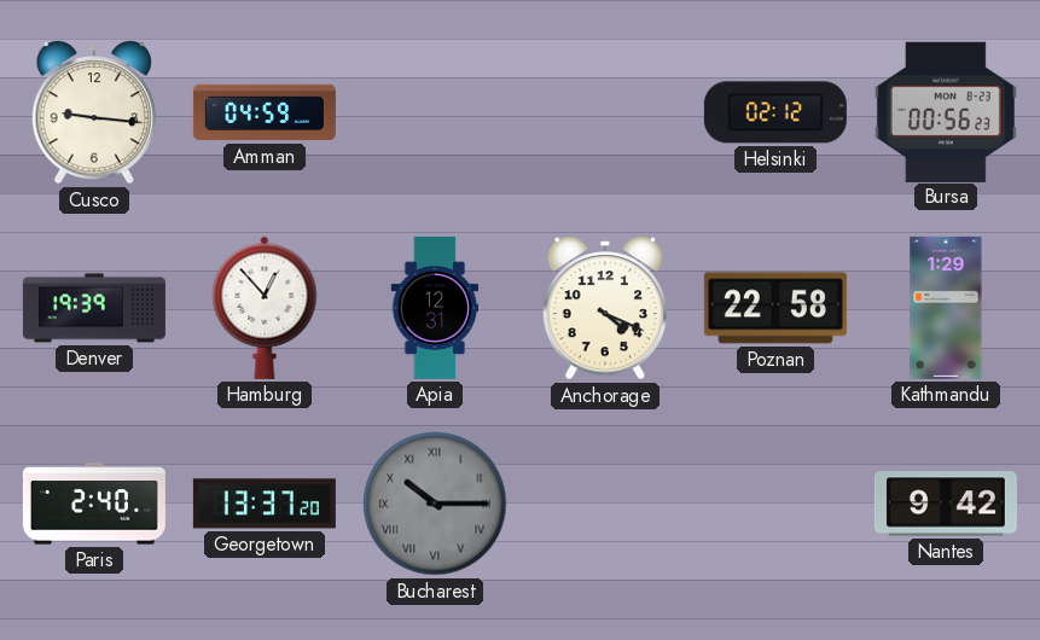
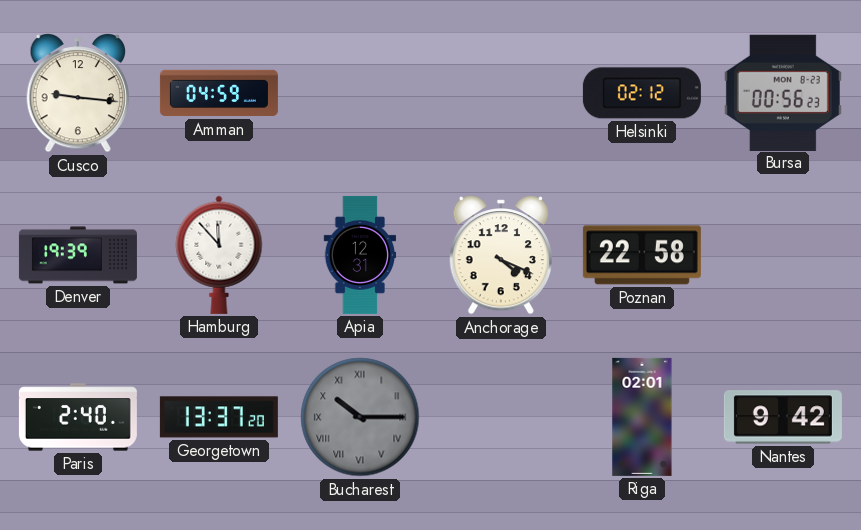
Hamburg: 12:53 -> 11:53 (219, 255)
Kathmandu: 1:29 -> none (946, 308)
Riga: none -> 02:01 (642, 417)
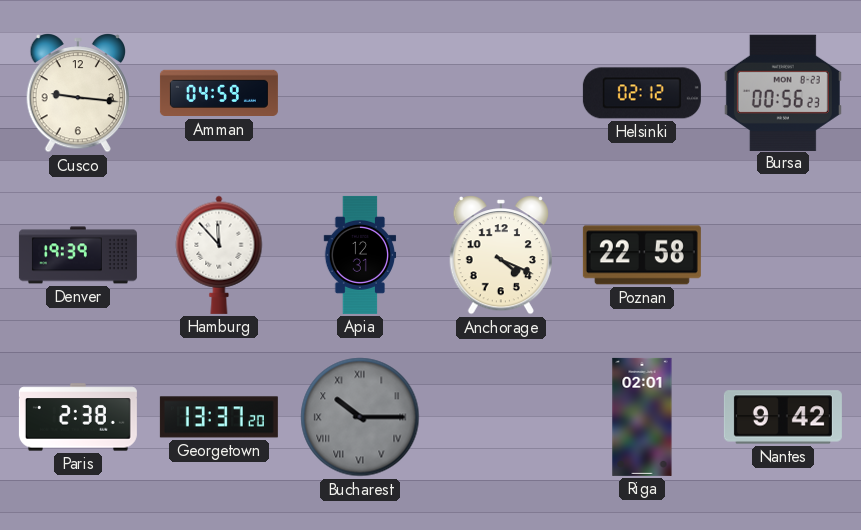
Paris: 2:40 -> 2:38 (78, 417)
